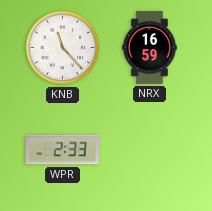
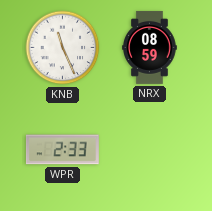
KNB: 11:23 -> 11:26 (63, 48)
NRX: 16:59 -> 08:59 (150, 47)
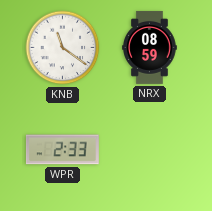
KNB: 11:26 -> 11:21 (63, 48)
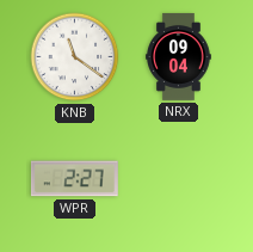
NRX: 08:59 -> 09:04 (179, 56)
WPR: 2:33 -> 2:27 (74, 179)
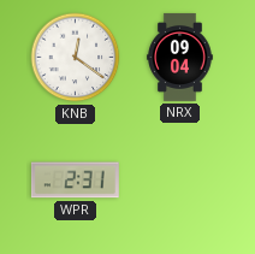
KNB: 11:21 -> 12:21 (76, 58)
WPR: 2:27 -> 2:31 (75, 181)
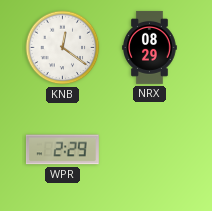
NRX: 09:04 -> 08:29 (150, 47)
WPR: 2:31 -> 2:29 (62, 150)
